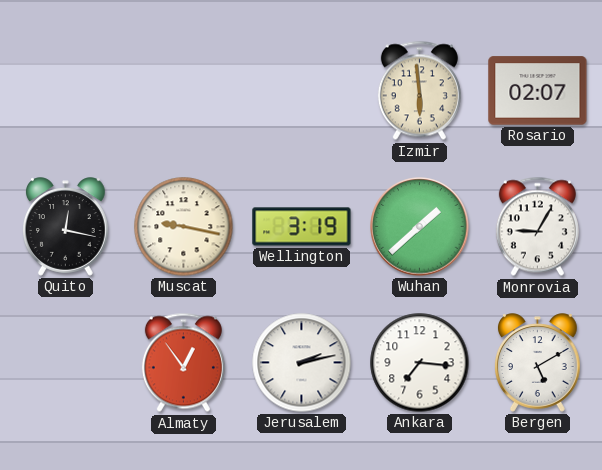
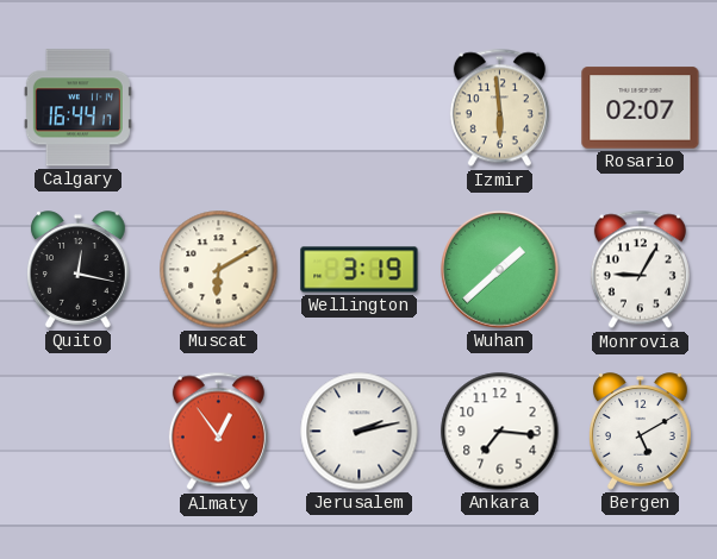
Calgary: none -> 16:44 (77, 108)
Muscat: 9:17 -> 6:10 (219, 270)
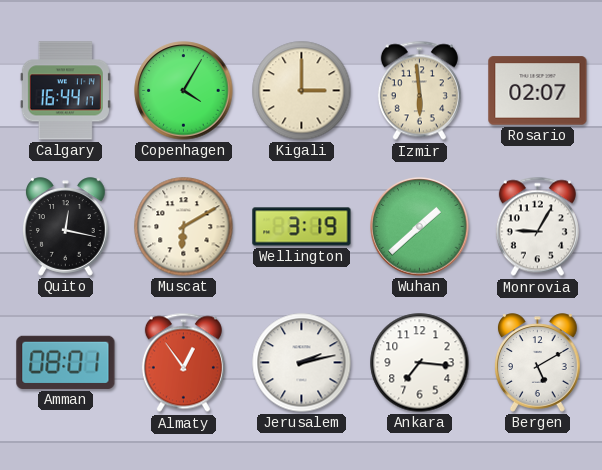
Copenhagen: none -> 4:05 (184, 91)
Kigali: none -> 3:00 (302, 91)
Amman: none -> 08:01 (66, 362)
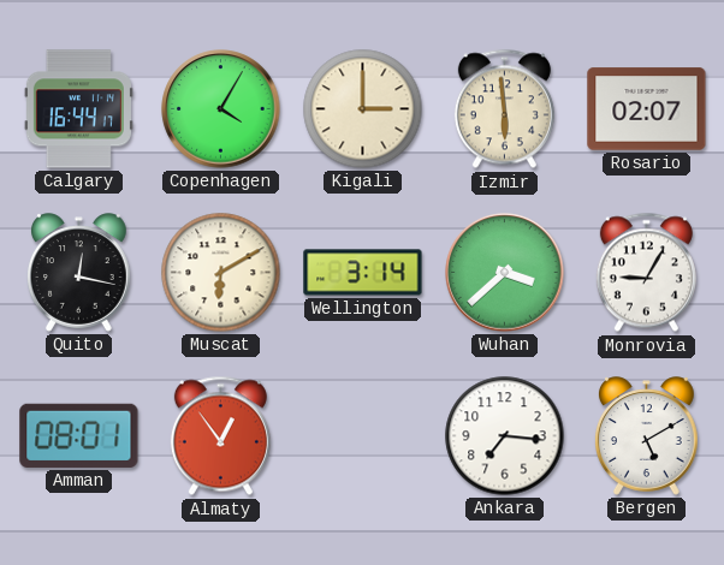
Wellington: 3:19 -> 3:14 (363, 273)
Wuhan: 1:38 -> 3:38 (505, 273)
Jerusalem: 2:13 -> none (302, 363)
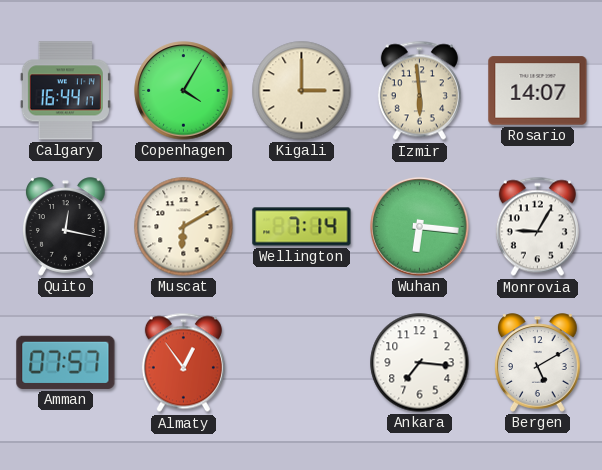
Rosario: 02:07 -> 14:07 (538, 91)
Wellington: 3:14 -> 7:14 (302, 227)
Wuhan: 3:38 -> 6:16 (420, 227)
Amman: 08:01 -> 07:57 (66, 362)
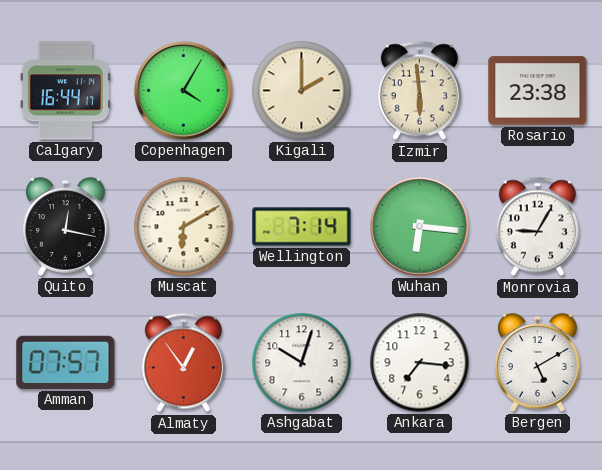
Kigali: 3:00 -> 2:00 (302, 91)
Rosario: 14:07 -> 23:38 (538, 91)
Ashgabat: none -> 10:03 (302, 363)
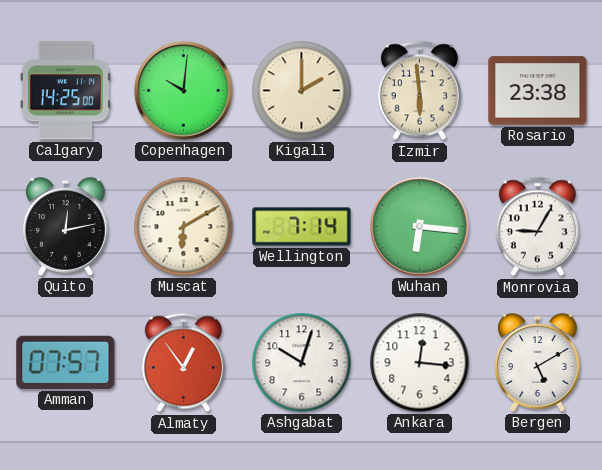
Calgary: 16:44 -> 14:25 (65, 91)
Copenhagen: 4:05 -> 10:01 (184, 91)
Quito: 12:17 -> 12:13 (66, 227)
Ankara: 7:16 -> 12:16 (420, 363)
